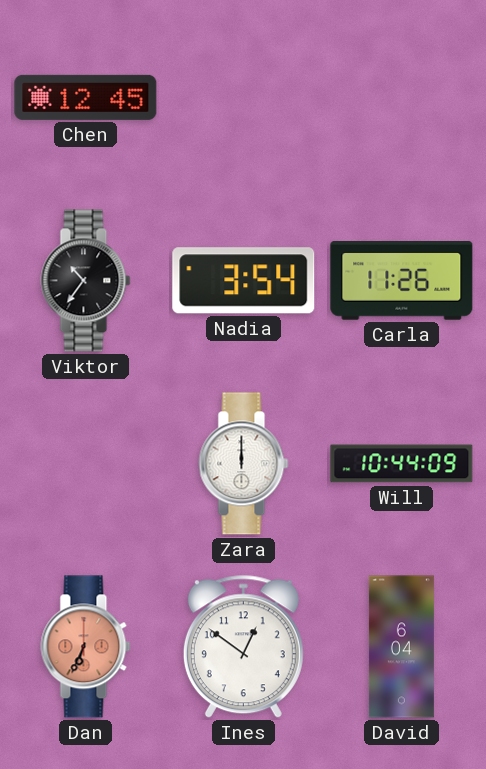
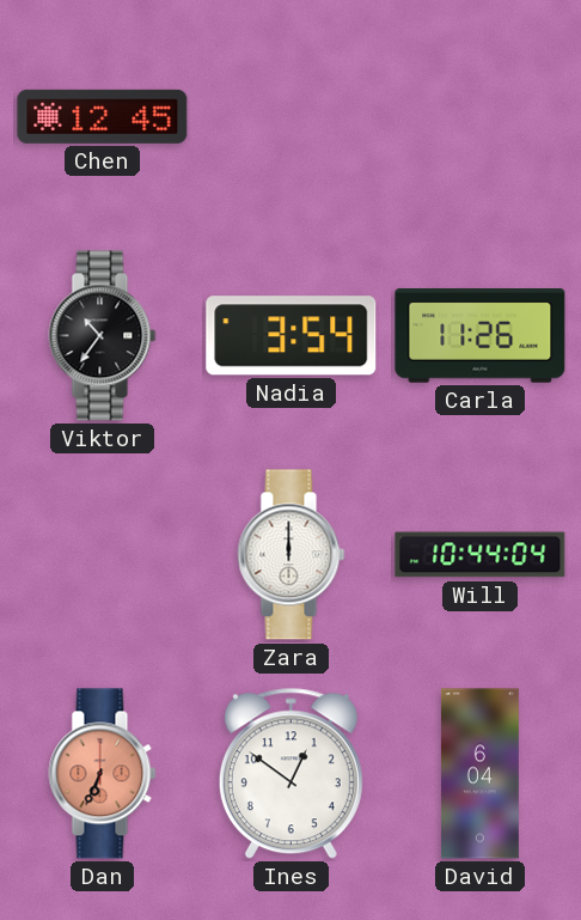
Will: 10:44:09 -> 10:44:04 (481, 555)
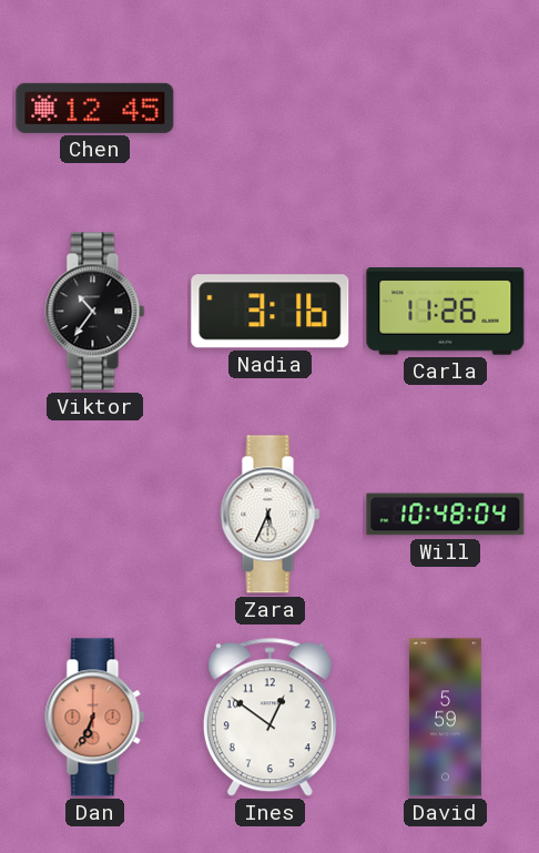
Nadia: 3:54 -> 3:16 (271, 312)
Zara: 12:00 -> 5:34 (271, 515)
Will: 10:44 -> 10:48 (446, 515)
David: 6:04 -> 5:59 (445, 718)
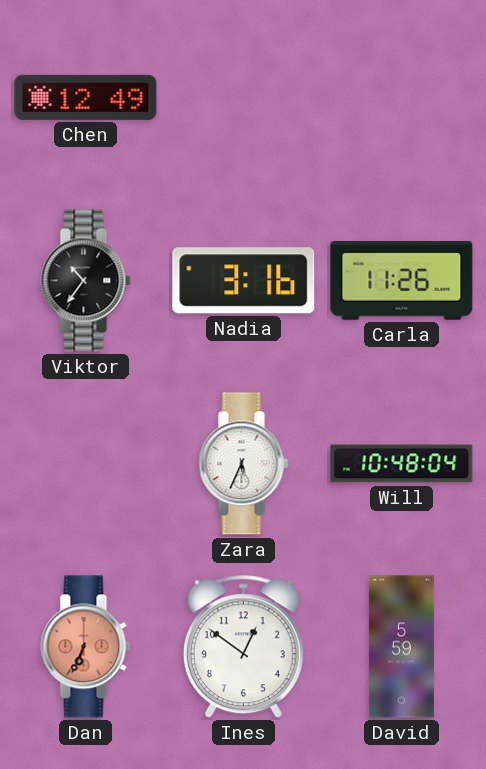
Chen: 12:45 -> 12:49 (86, 97)
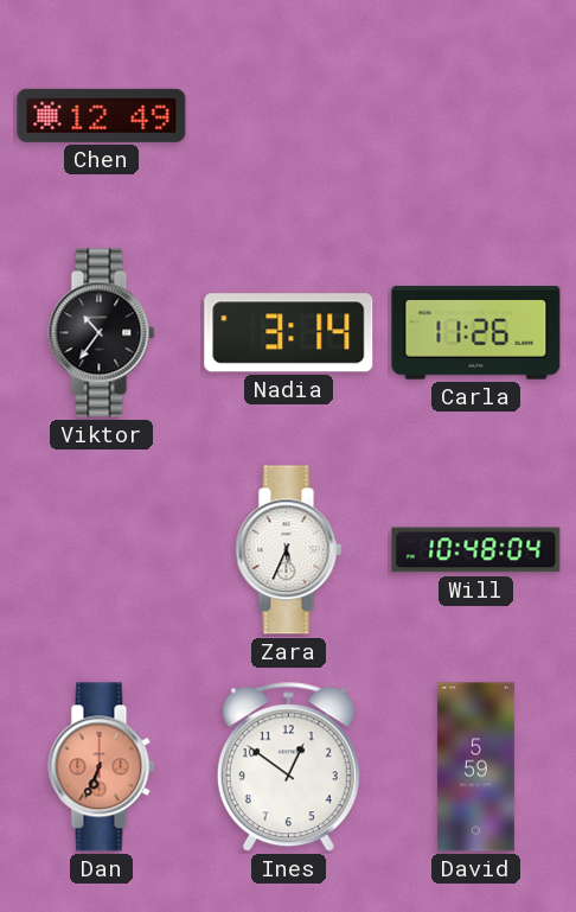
Nadia: 3:16 -> 3:14 (289, 333)
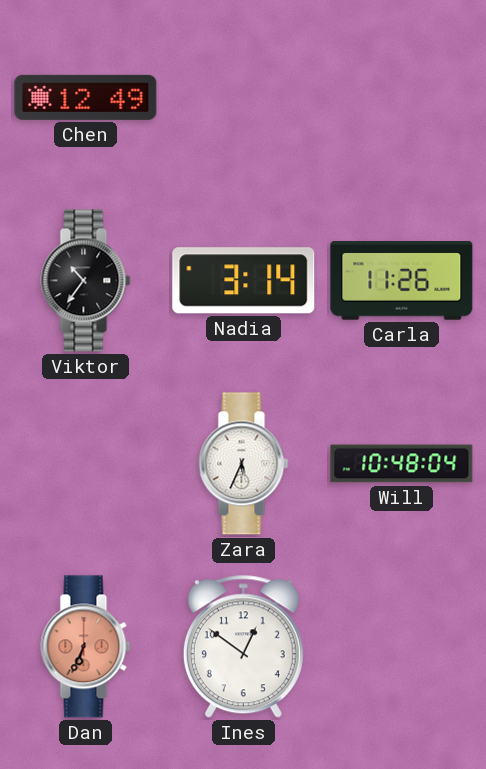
David: 5:59 -> none (475, 767)
